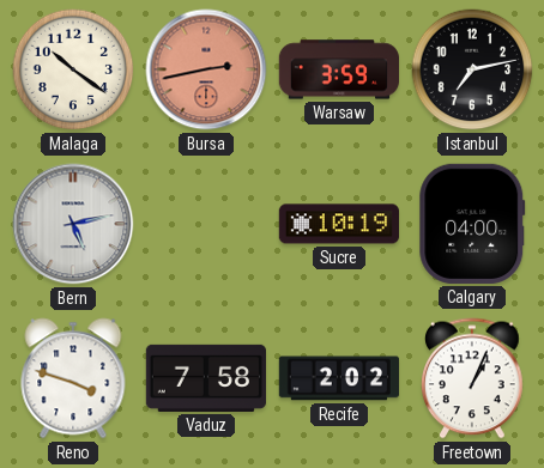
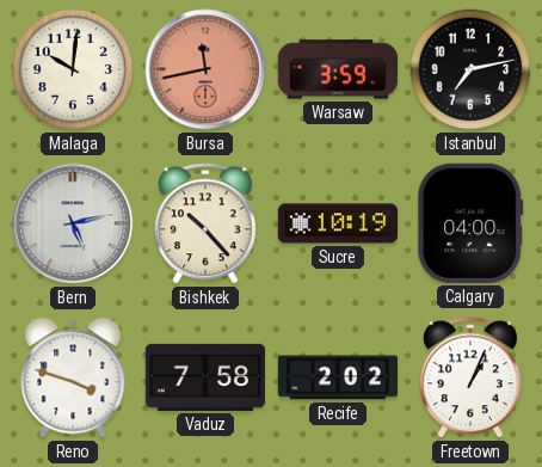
Malaga: 10:21 -> 10:01 (73, 69)
Bursa: 2:43 -> 11:43 (205, 69)
Bishkek: none -> 10:23 (207, 223)
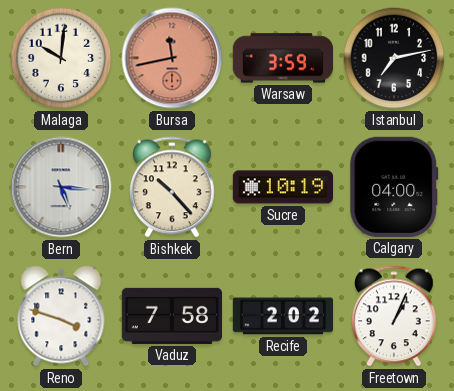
Bern: 5:13 -> 5:16 (61, 187)
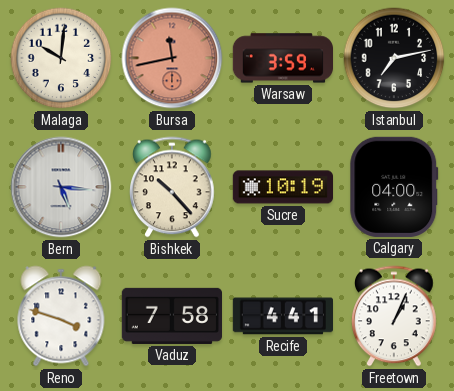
Recife: 2:02 -> 4:41 (282, 316)
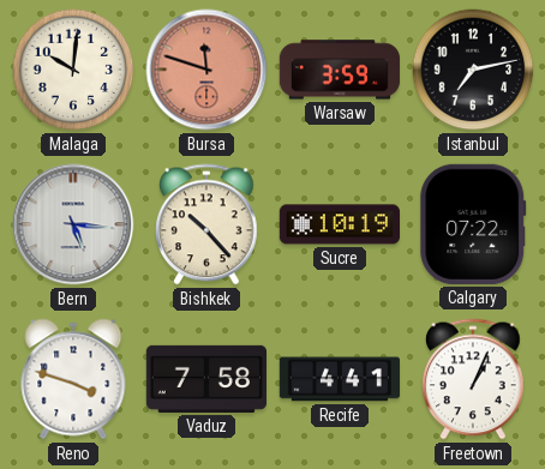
Bursa: 11:43 -> 11:48 (206, 70)
Calgary: 04:00 -> 07:22 (473, 224)
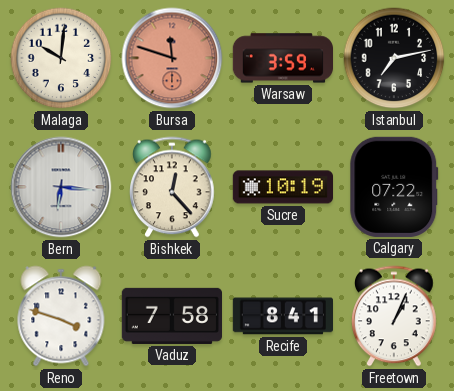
Bern: 5:16 -> 6:16 (61, 187)
Bishkek: 10:23 -> 12:23 (173, 187)
Recife: 4:41 -> 8:41 (282, 316)
